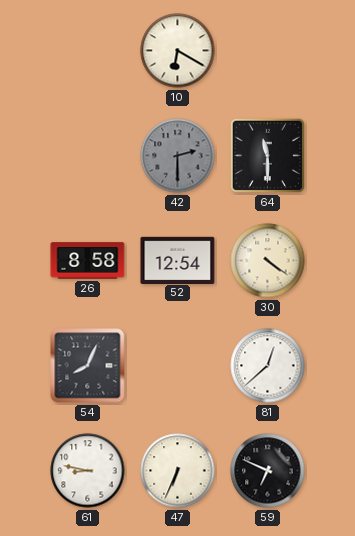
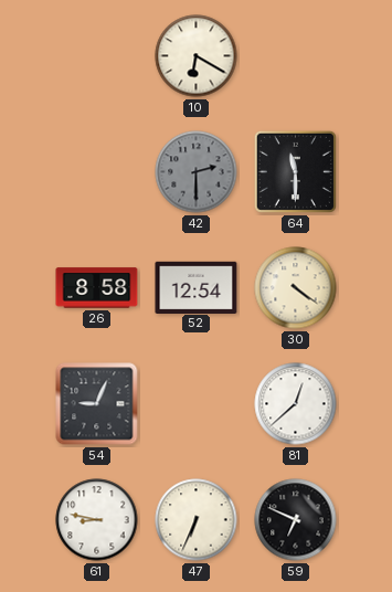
54: 8:04 -> 9:04 (97, 404)
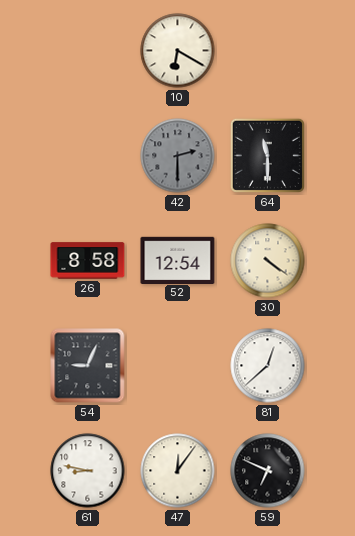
47: 6:34 -> 12:06 (178, 471)
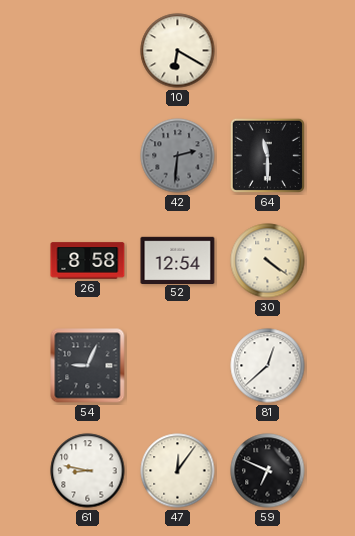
42: 2:30 -> 2:31 (178, 156)
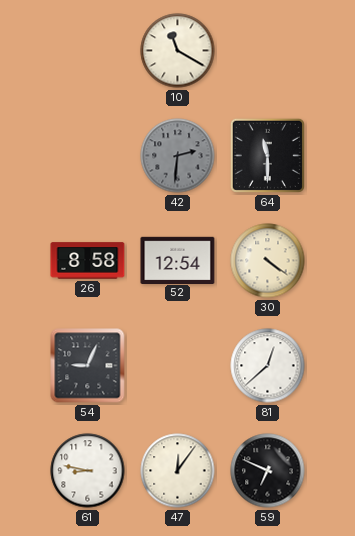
10: 6:20 -> 11:20 (178, 51)
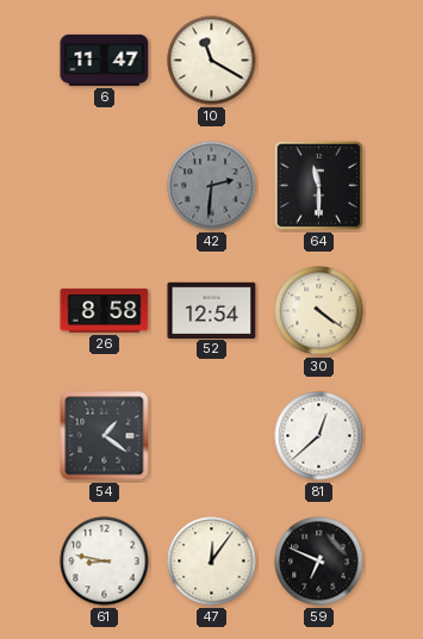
6: none -> 11:47 (105, 60)
54: 9:04 -> 1:21 (105, 436)
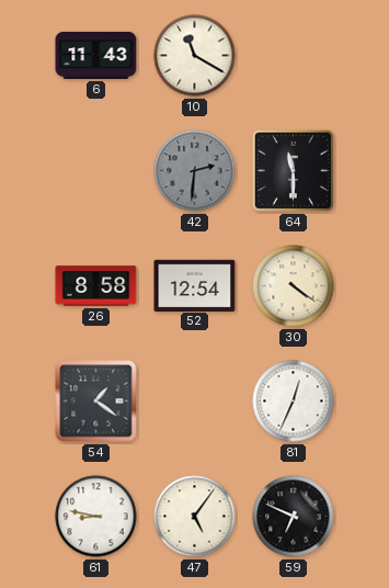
6: 11:47 -> 11:43 (96, 55)
81: 12:38 -> 12:34 (294, 402)
47: 12:06 -> 5:06 (195, 517)
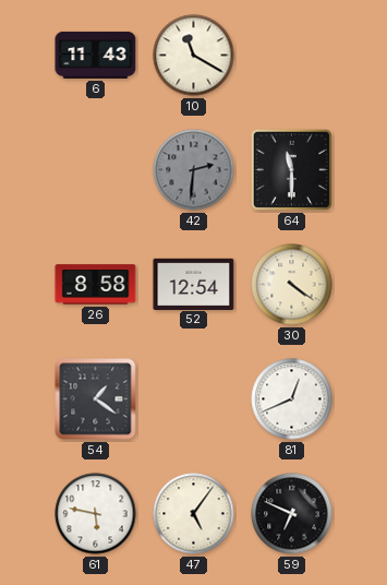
81: 12:34 -> 12:41 (292, 399)
61: 8:47 -> 5:47 (96, 514)
